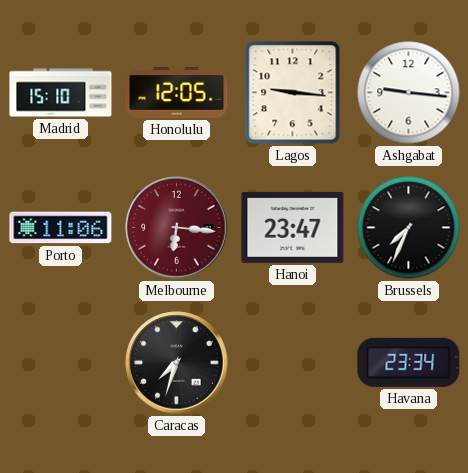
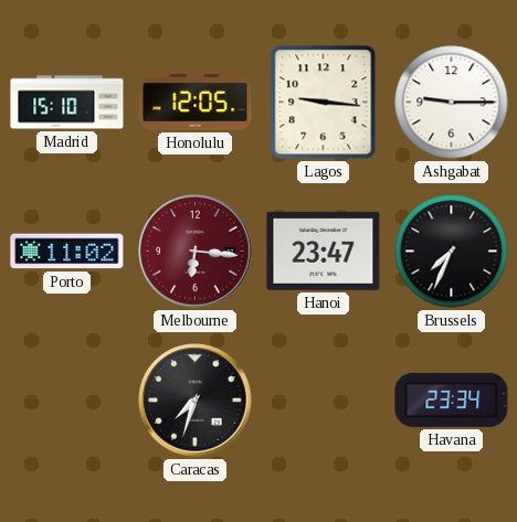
Ashgabat: 9:16 -> 9:15 (452, 103)
Porto: 11:06 -> 11:02 (67, 252)
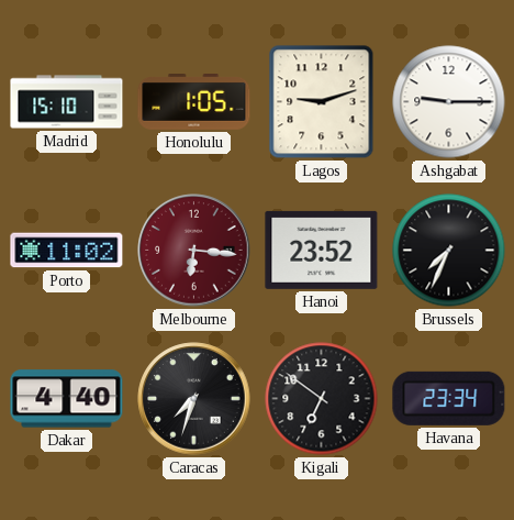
Honolulu: 12:05 -> 1:05 (194, 102)
Lagos: 9:16 -> 9:12 (322, 102)
Hanoi: 23:47 -> 23:52 (322, 250)
Dakar: none -> 4:40 (67, 399)
Kigali: none -> 6:51 (322, 399)
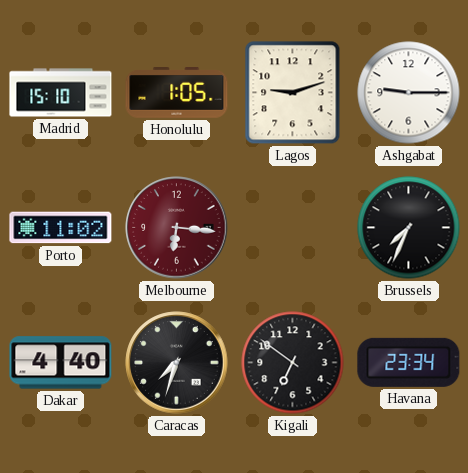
Hanoi: 23:52 -> none (322, 250)
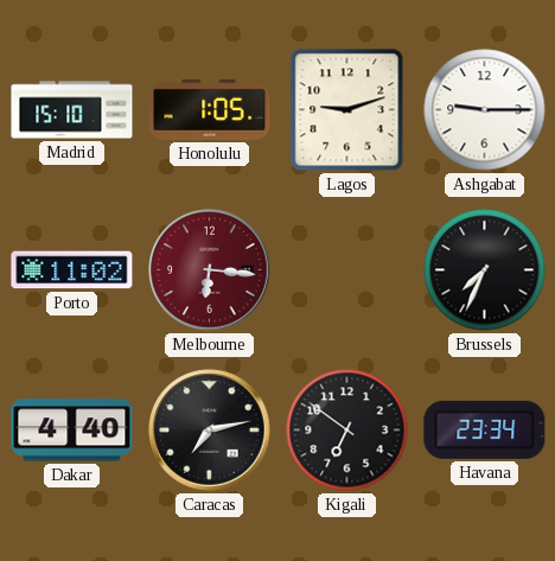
Caracas: 7:33 -> 7:13 (210, 431)
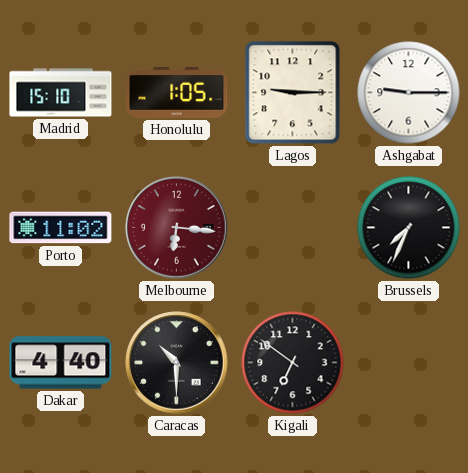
Lagos: 9:12 -> 9:15 (293, 93)
Caracas: 7:13 -> 10:30 (177, 363)
Havana: 23:34 -> none (485, 429)
